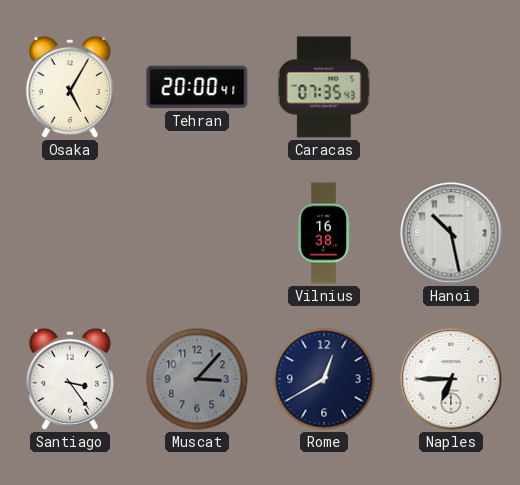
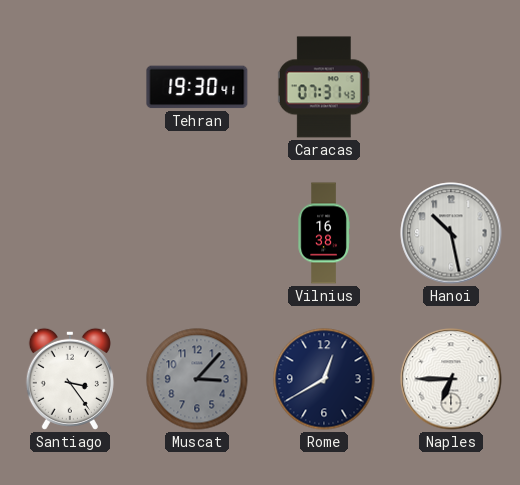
Osaka: 5:05 -> none (70, 87)
Tehran: 20:00 -> 19:30 (197, 87)
Caracas: 07:35 -> 07:31 (324, 87)
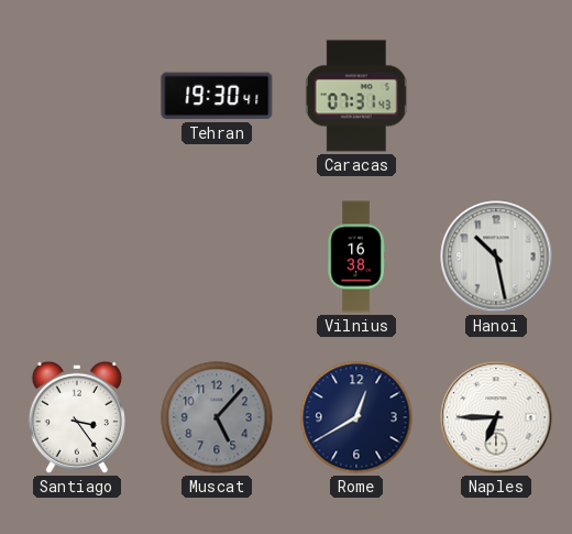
Muscat: 3:07 -> 5:07 (217, 417)
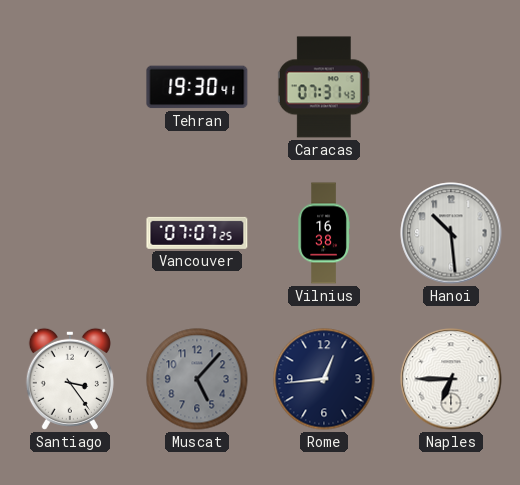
Vancouver: none -> 07:07 (197, 233)
Hanoi: 10:28 -> 10:29 (451, 233)
Rome: 12:40 -> 12:44 (324, 379)
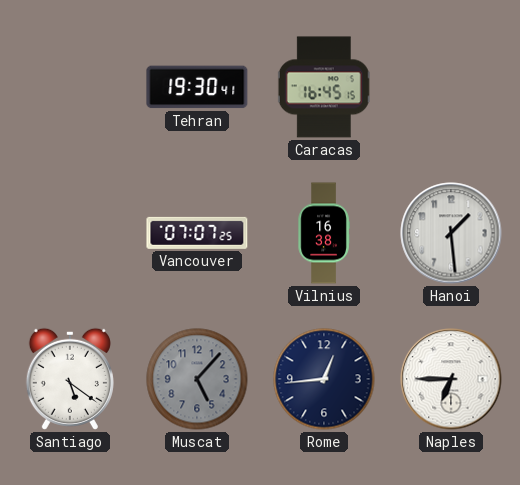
Caracas: 07:31 -> 16:45 (324, 87)
Hanoi: 10:29 -> 1:29 (451, 233)
Santiago: 3:24 -> 5:21 (70, 379)
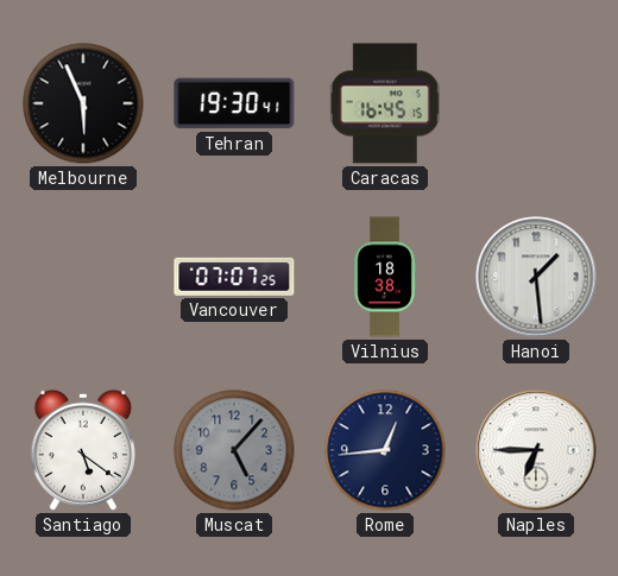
Melbourne: none -> 5:56 (83, 103)
Vilnius: 16:38 -> 18:38 (385, 277)
